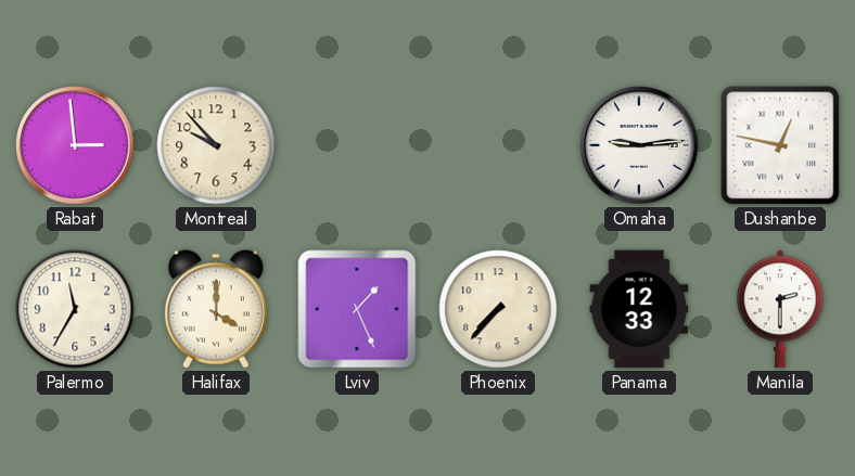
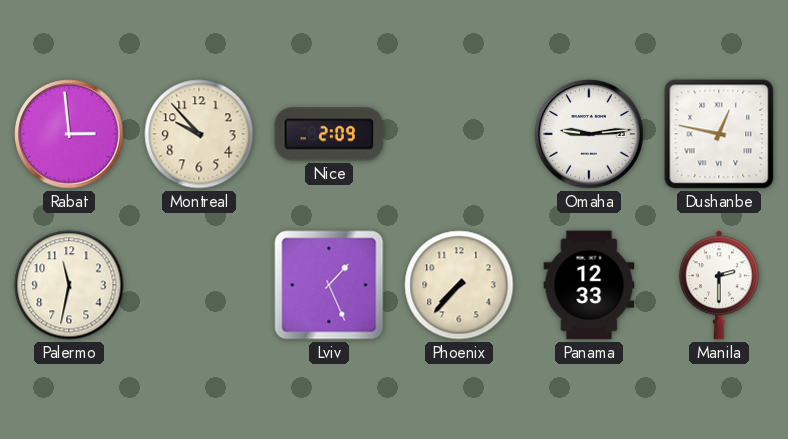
Nice: none -> 2:09 (329, 134)
Palermo: 11:35 -> 11:32 (69, 285)
Halifax: 4:00 -> none (216, 309)
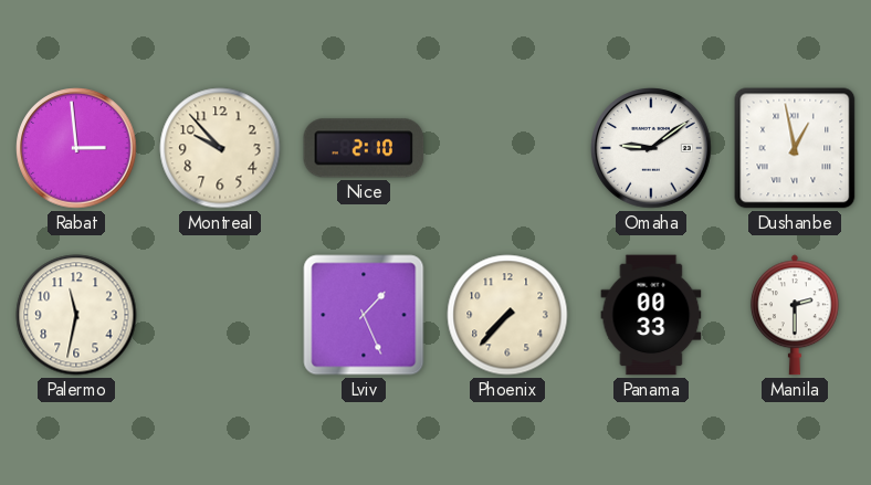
Nice: 2:09 -> 2:10 (364, 148)
Omaha: 9:14 -> 9:09 (651, 148)
Dushanbe: 12:47 -> 12:58 (795, 148)
Panama: 12:33 -> 00:33 (651, 315)
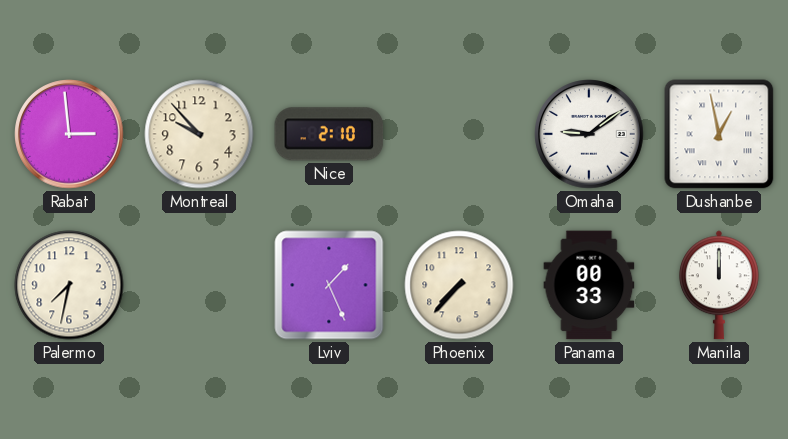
Palermo: 11:32 -> 7:32 (69, 285)
Manila: 2:30 -> 12:00 (719, 285)
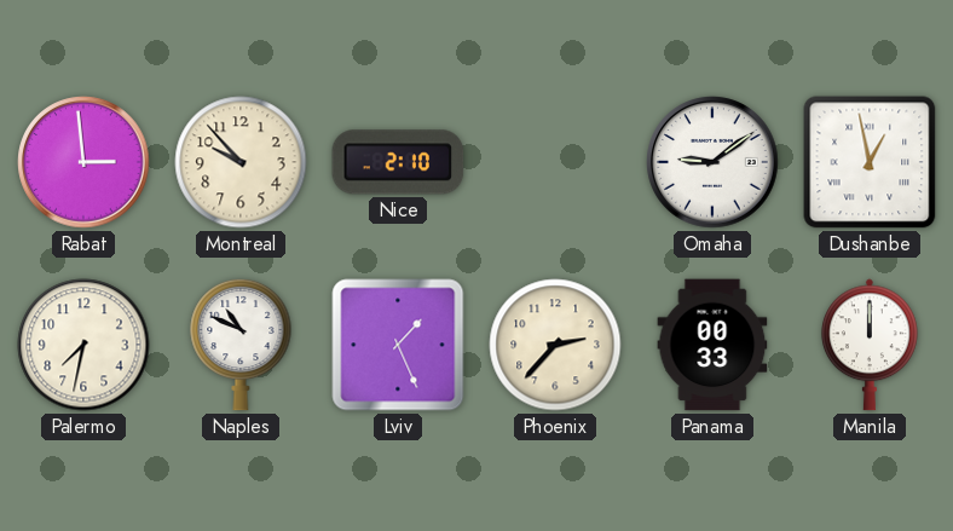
Naples: none -> 10:49 (241, 345)
Phoenix: 7:37 -> 2:37 (555, 345)
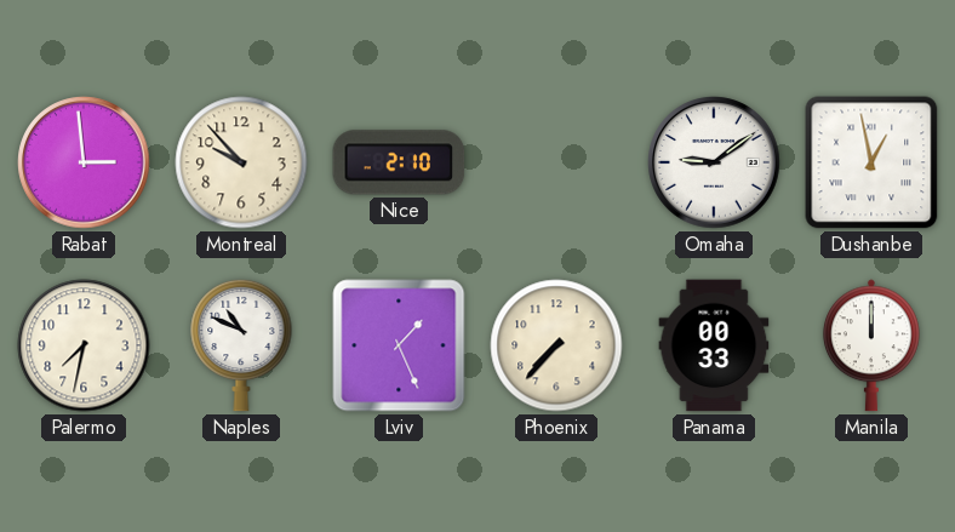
Phoenix: 2:37 -> 7:37 (556, 345)
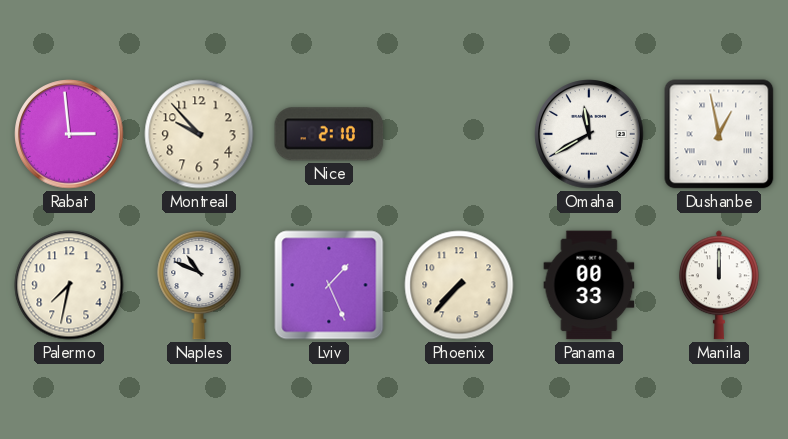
Omaha: 9:09 -> 11:40 (589, 134)
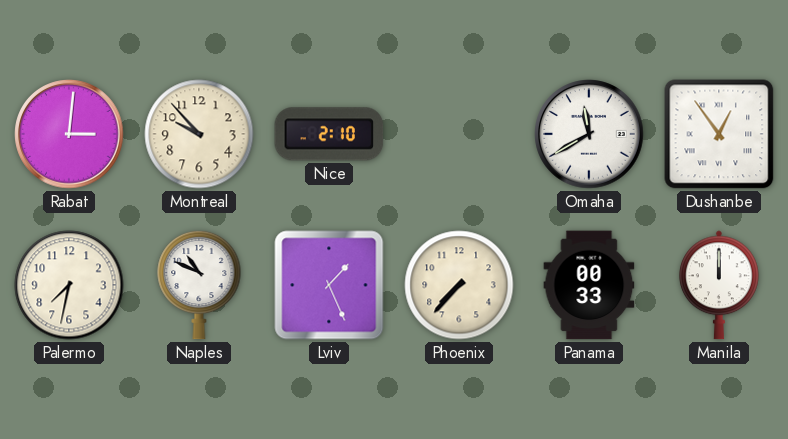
Rabat: 2:59 -> 3:01 (69, 134)
Dushanbe: 12:58 -> 12:54 (719, 134)
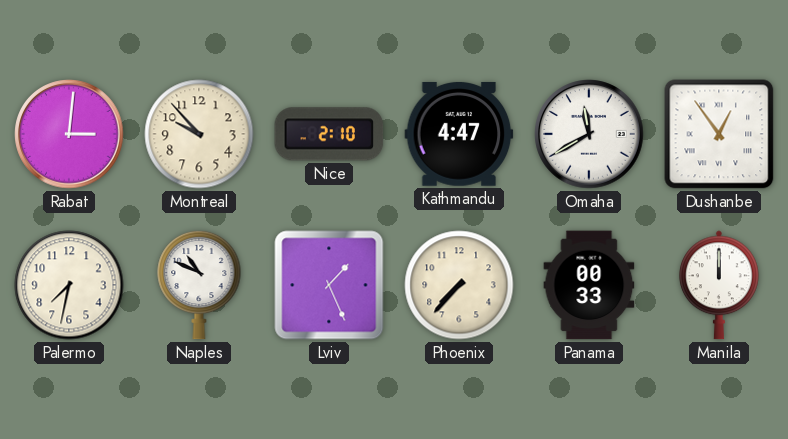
Kathmandu: none -> 4:47 (459, 134)
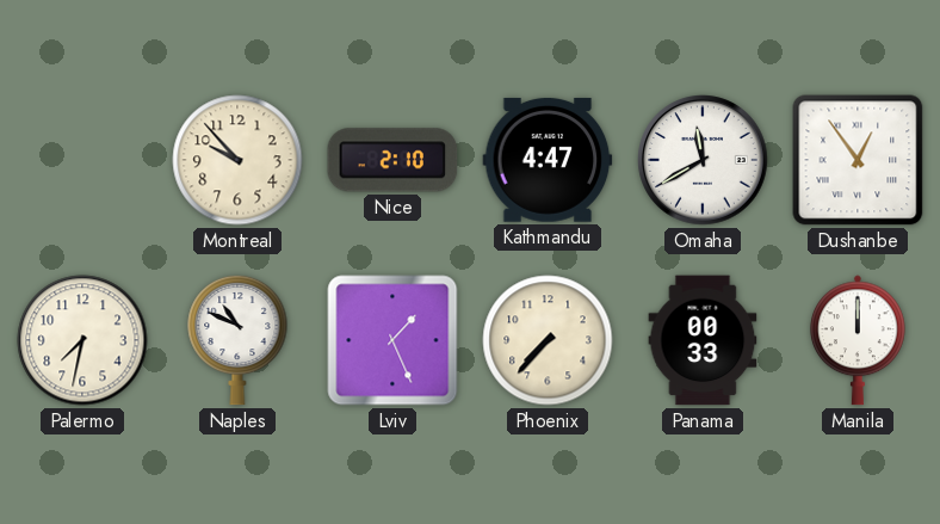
Rabat: 3:01 -> none (69, 134)
